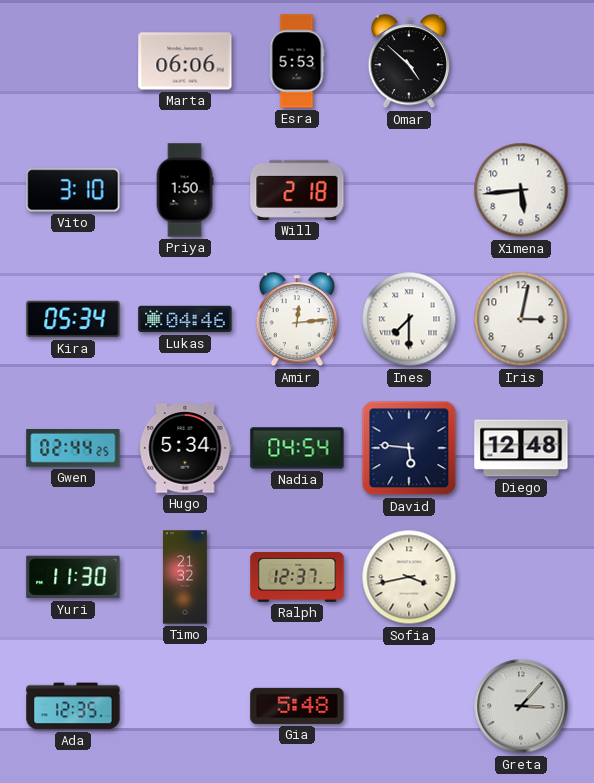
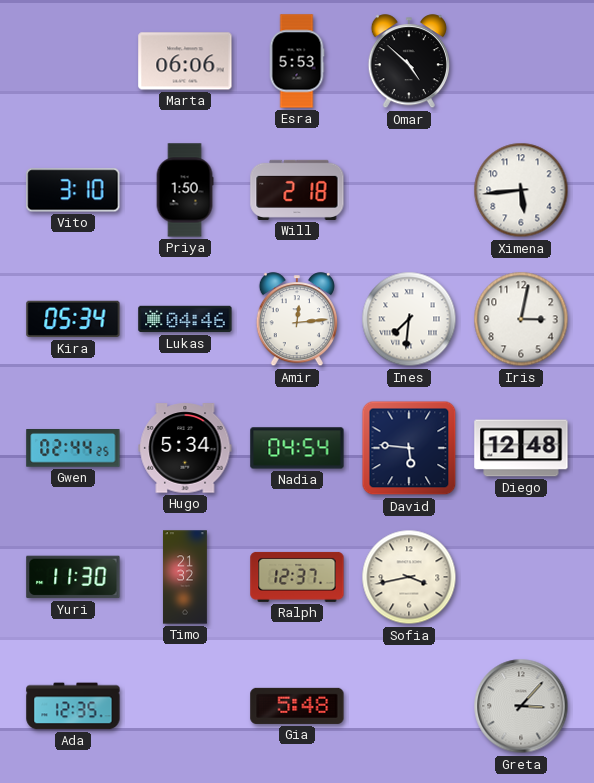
Ines: 7:30 -> 7:31 (409, 319)
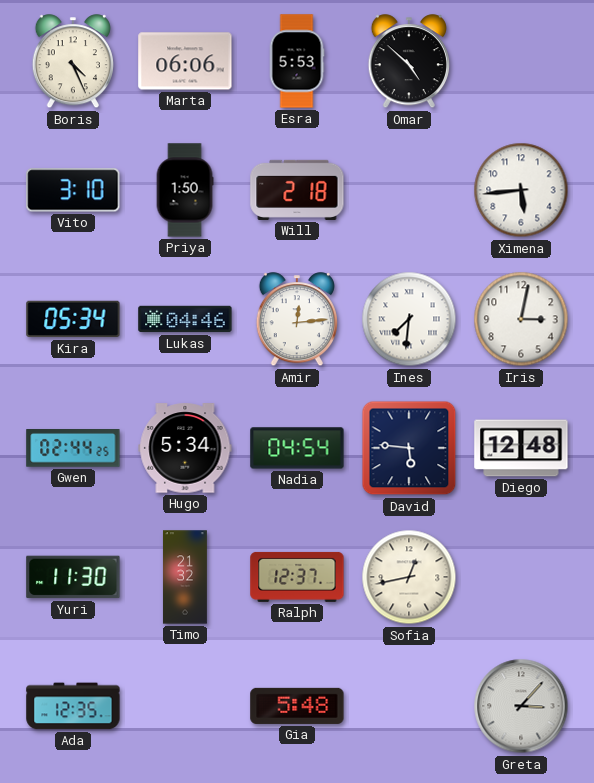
Boris: none -> 4:26 (73, 62)
Sofia: 3:43 -> 12:43 (409, 577)
